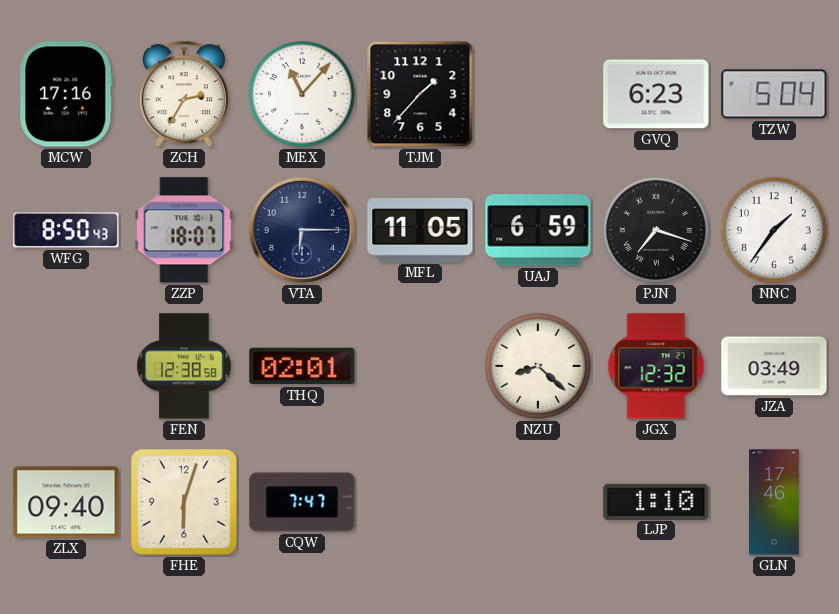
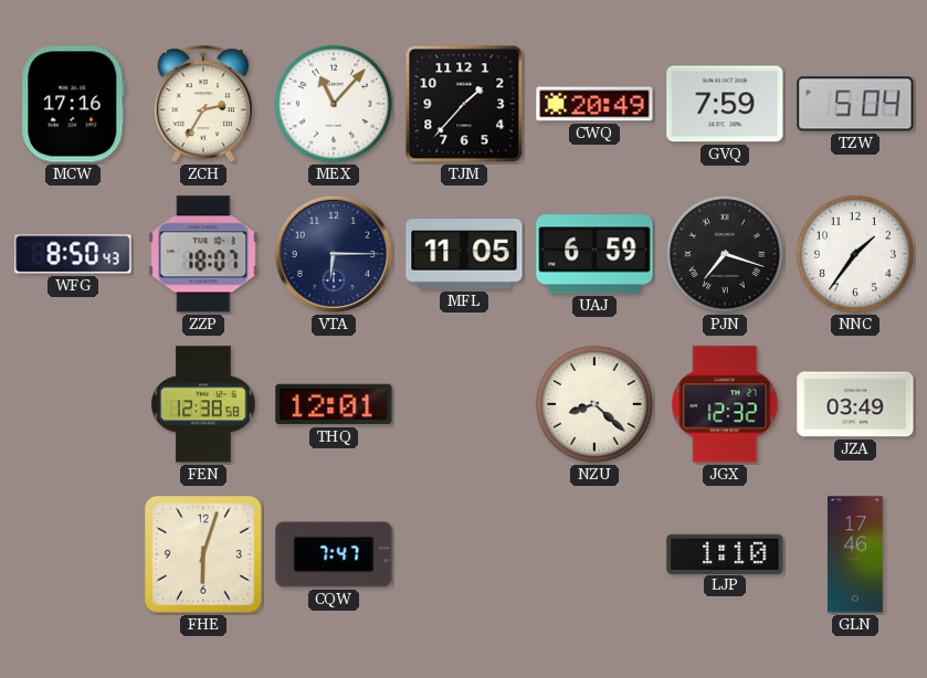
CWQ: none -> 20:49 (594, 104)
GVQ: 6:23 -> 7:59 (725, 104)
THQ: 02:01 -> 12:01 (334, 404)
ZLX: 09:40 -> none (66, 502)
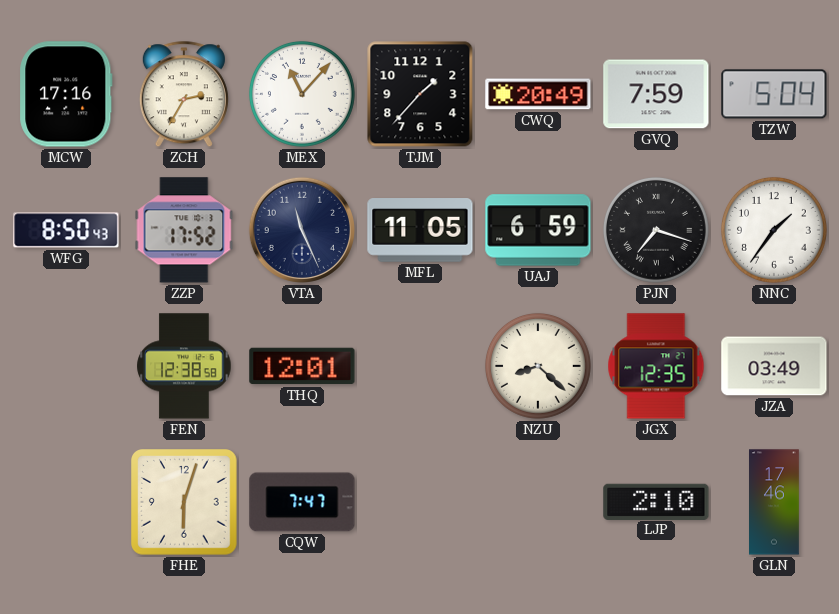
ZZP: 18:07 -> 17:52 (184, 230)
VTA: 6:15 -> 11:26 (302, 230)
JGX: 12:32 -> 12:35 (656, 366)
LJP: 1:10 -> 2:10 (656, 501)
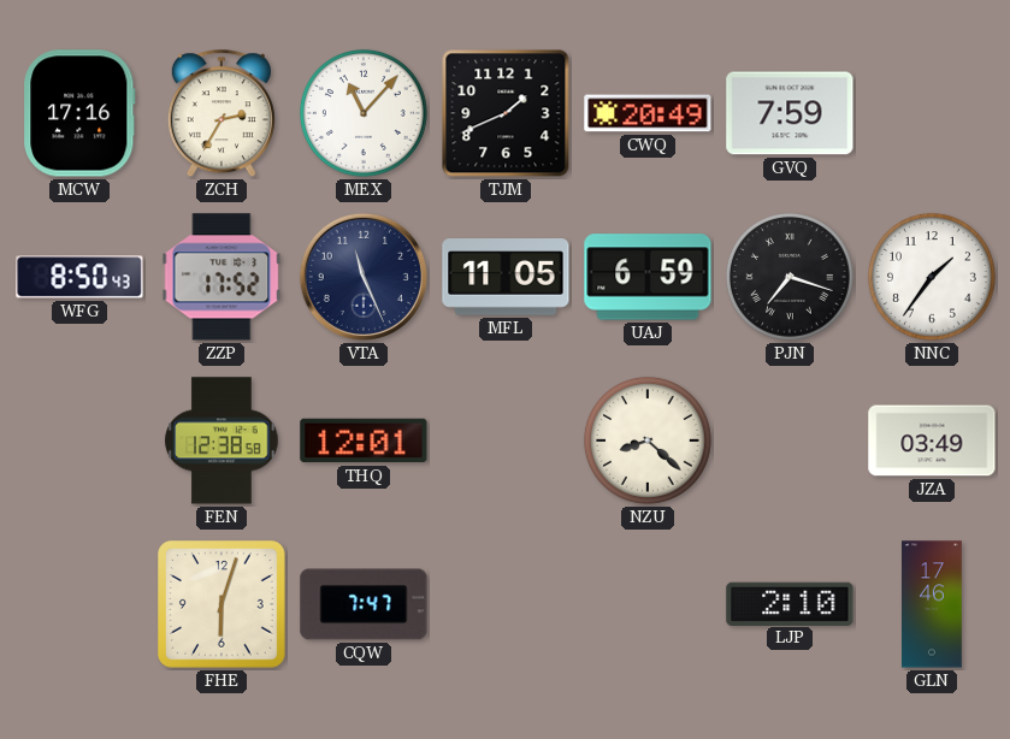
TJM: 1:37 -> 1:41 (506, 113)
TZW: 5:04 -> none (774, 94)
JGX: 12:35 -> none (656, 366)
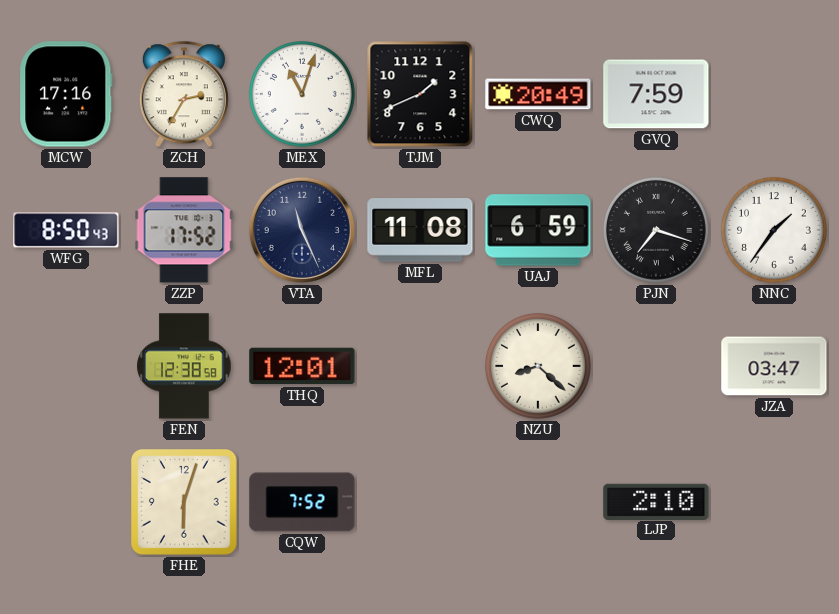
MEX: 11:07 -> 11:03 (302, 94)
MFL: 11:05 -> 11:08 (420, 230)
JZA: 03:49 -> 03:47 (774, 366)
CQW: 7:47 -> 7:52 (302, 502)
GLN: 17:46 -> none (933, 604)
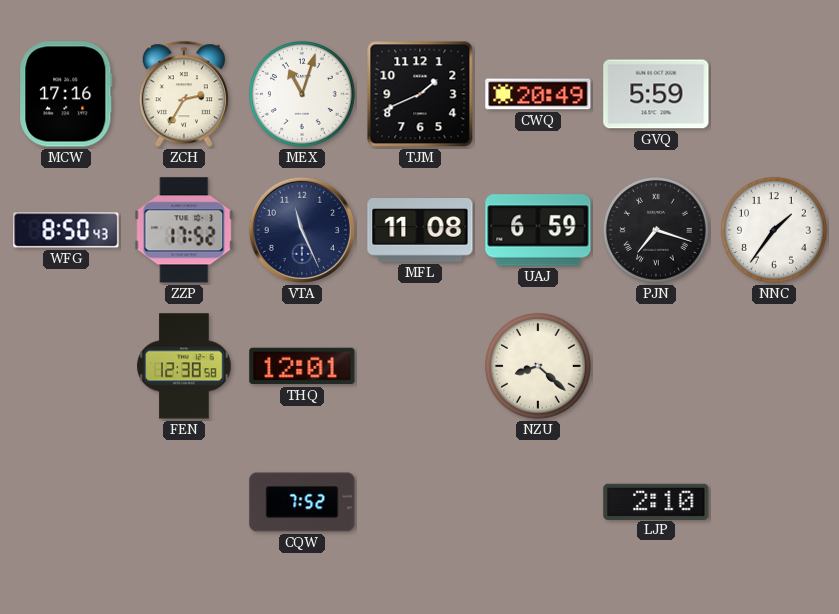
GVQ: 7:59 -> 5:59 (656, 94)
JZA: 03:47 -> none (774, 366)
FHE: 6:03 -> none (185, 503)
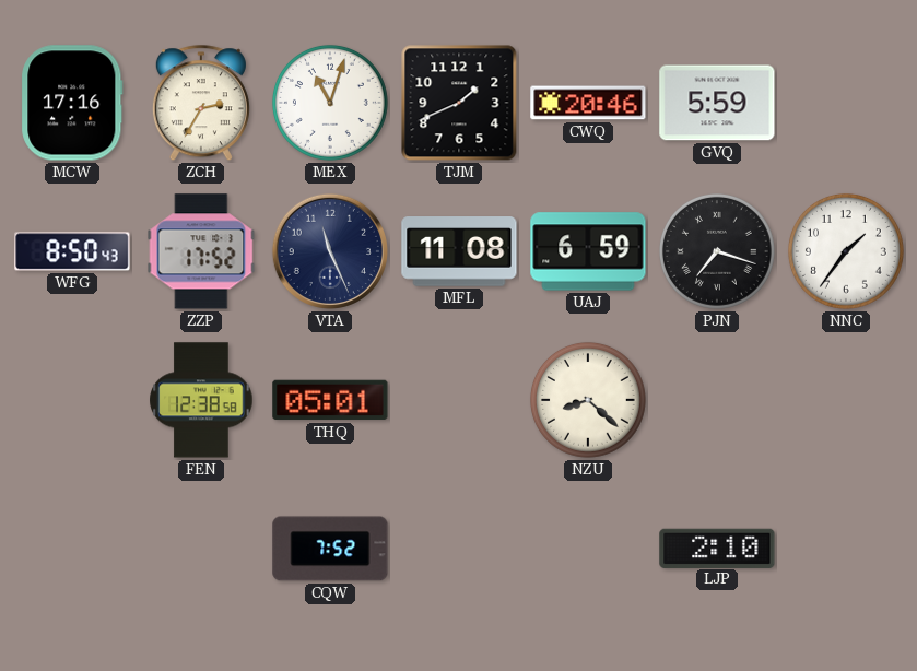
CWQ: 20:49 -> 20:46 (588, 103)
THQ: 12:01 -> 05:01 (330, 400)
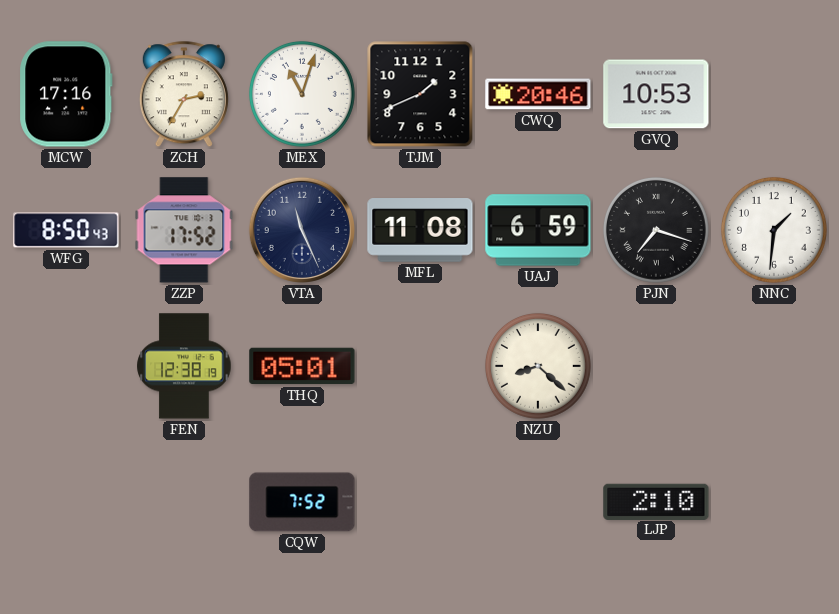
GVQ: 5:59 -> 10:53 (656, 94)
NNC: 1:36 -> 1:31 (774, 230)
FEN: 12:38:58 -> 12:38:19 (184, 366)
